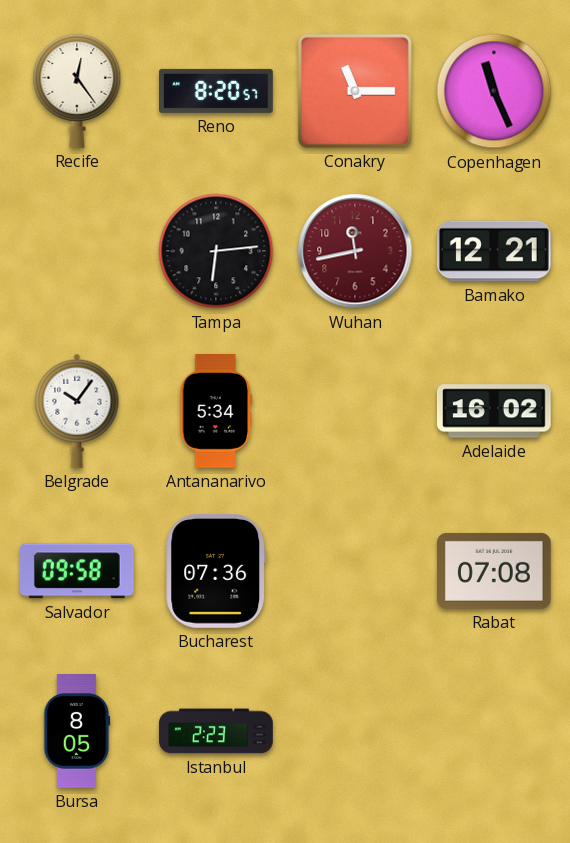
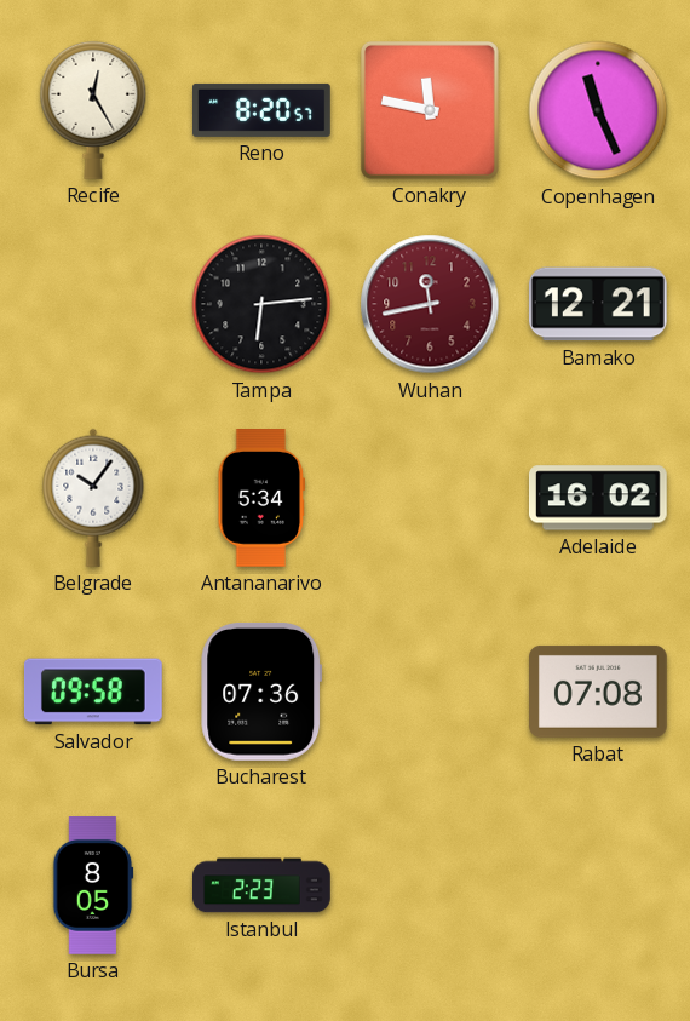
Recife: 12:24 -> 12:25 (93, 110)
Conakry: 11:15 -> 11:47 (430, 110)
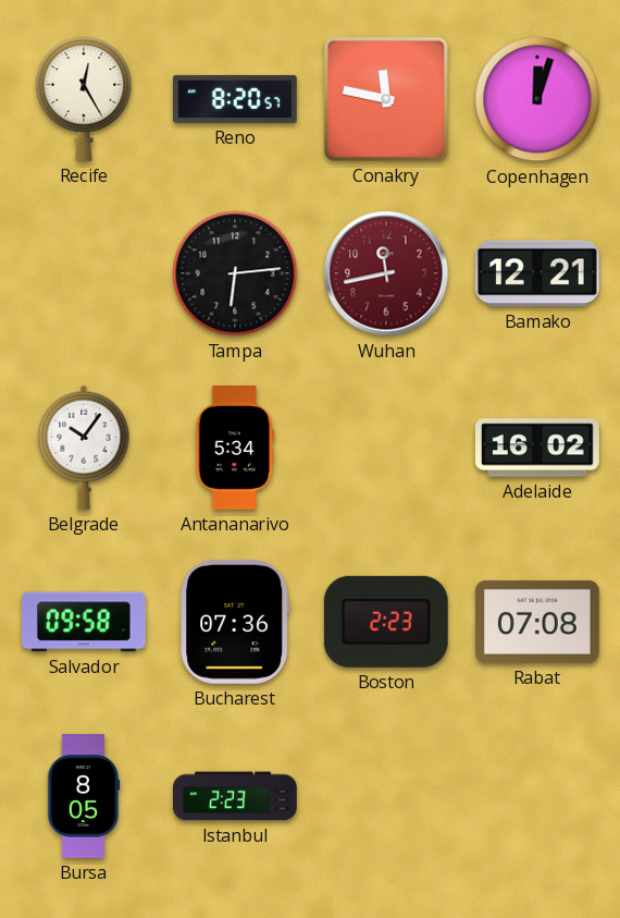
Copenhagen: 11:26 -> 12:03 (537, 99)
Boston: none -> 2:23 (386, 622)
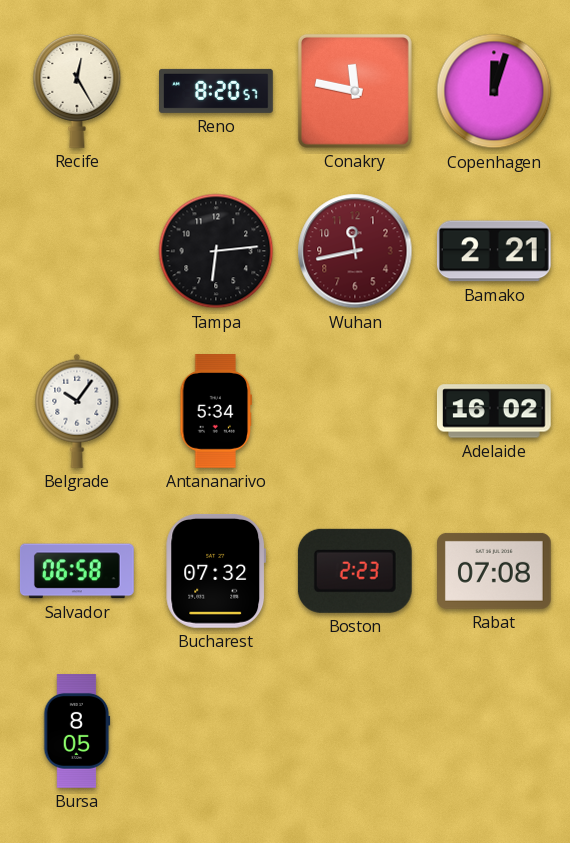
Bamako: 12:21 -> 2:21 (494, 251)
Salvador: 09:58 -> 06:58 (77, 571)
Bucharest: 07:36 -> 07:32 (216, 571)
Istanbul: 2:23 -> none (236, 796)
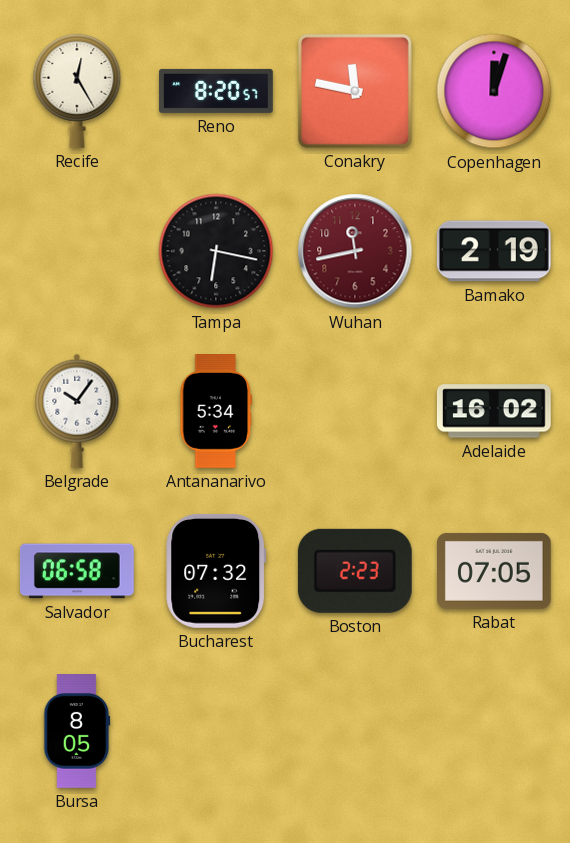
Tampa: 6:14 -> 6:17 (216, 251)
Bamako: 2:21 -> 2:19 (494, 251)
Rabat: 07:08 -> 07:05 (495, 571)
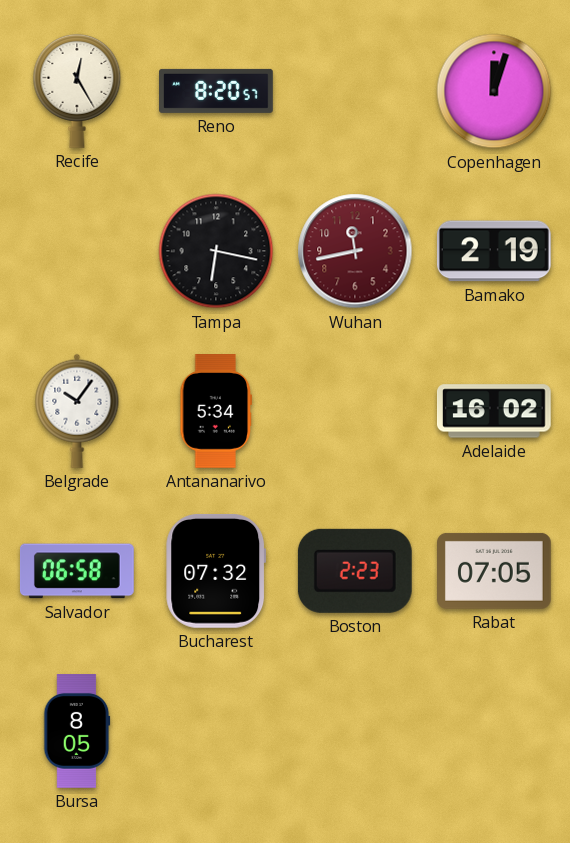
Conakry: 11:47 -> none (355, 91)
